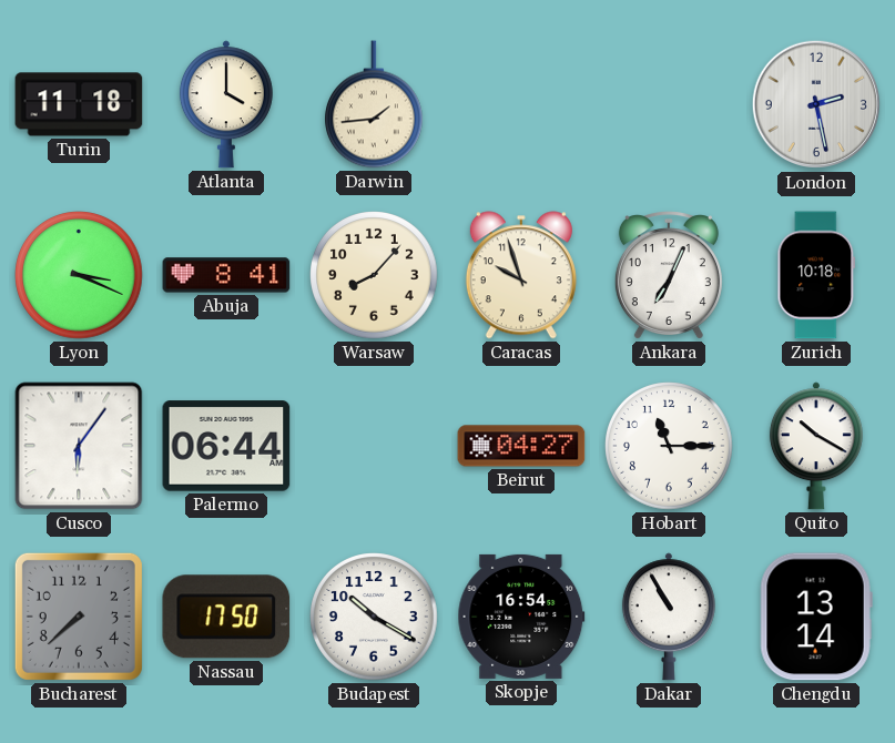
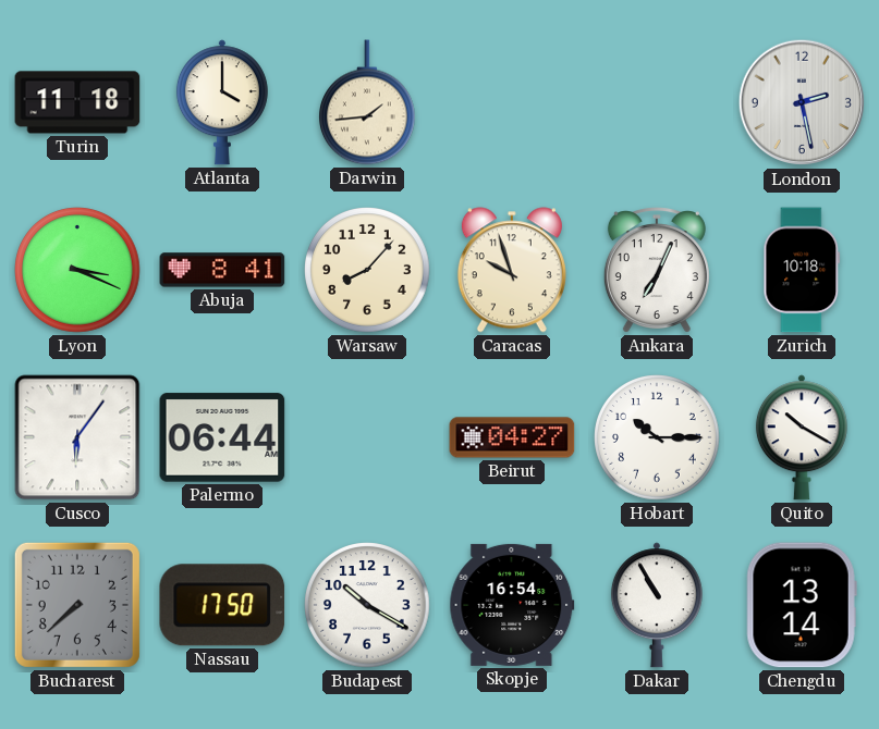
Hobart: 11:15 -> 10:15 (657, 437)
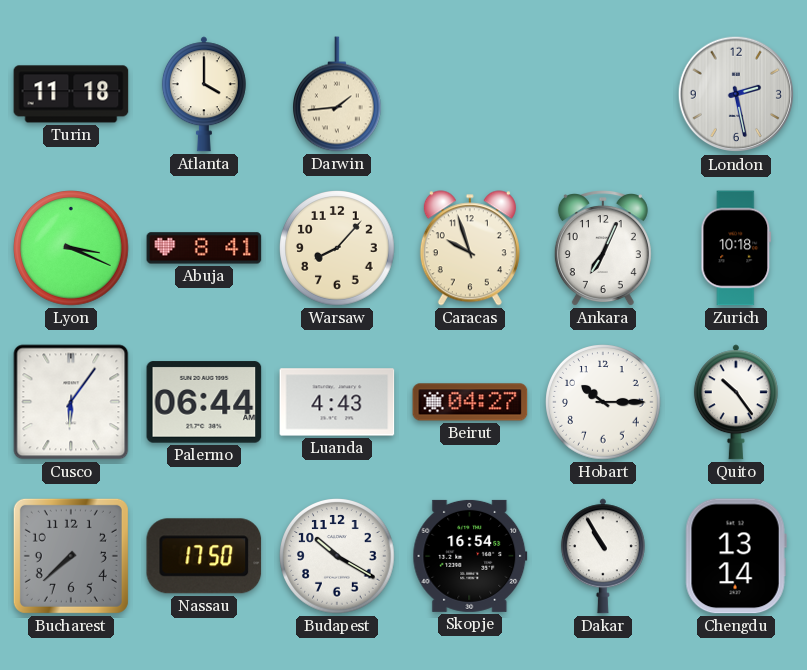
Luanda: none -> 4:43 (337, 402)
Quito: 10:20 -> 10:24 (736, 402)
